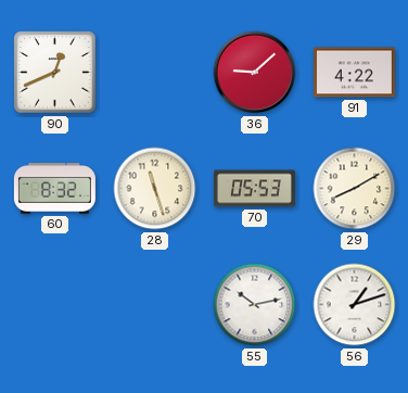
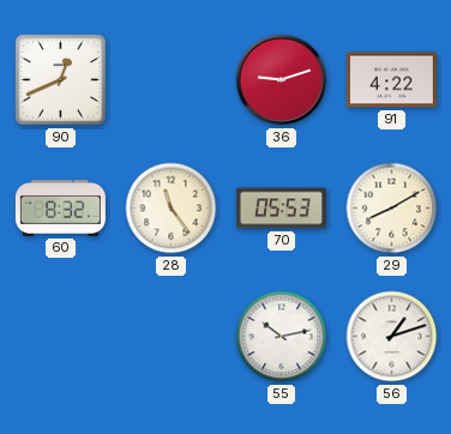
36: 9:08 -> 9:12 (282, 80)
28: 11:27 -> 11:24 (172, 209)
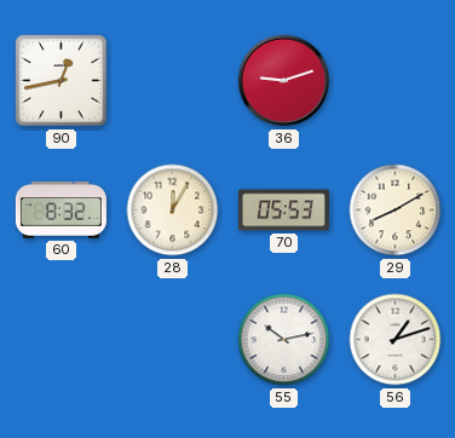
90: 12:41 -> 12:43 (62, 81)
91: 4:22 -> none (391, 80)
28: 11:24 -> 12:05 (173, 211)
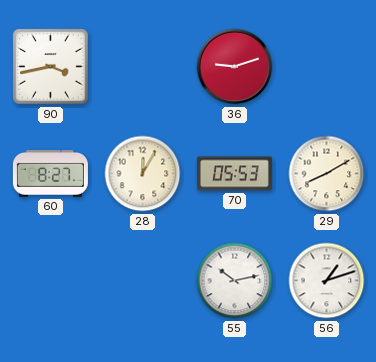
90: 12:43 -> 3:43 (51, 67)
60: 8:32 -> 8:27 (50, 174)
